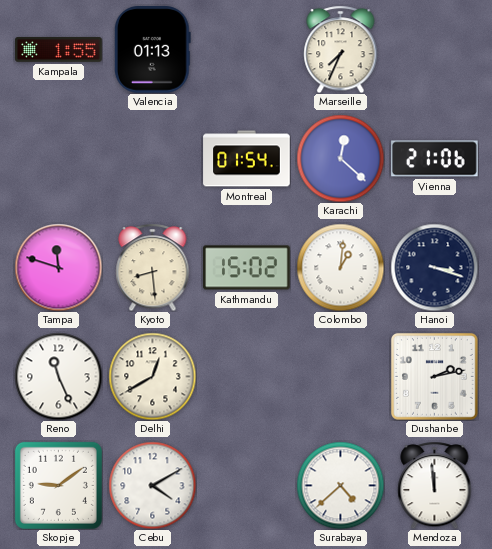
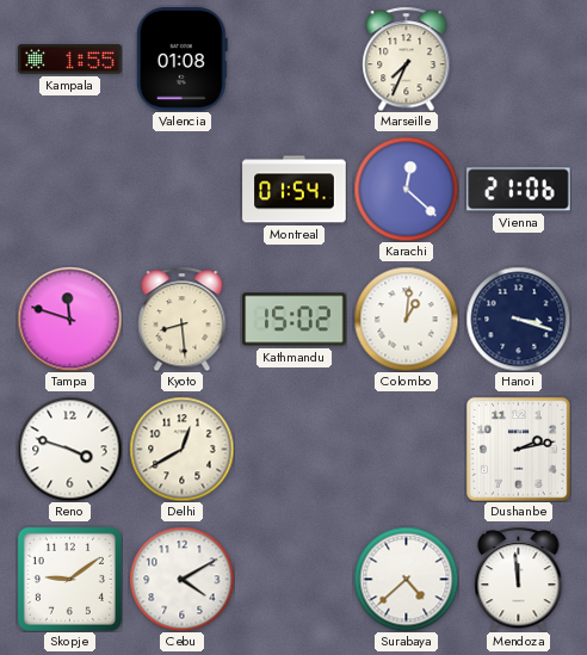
Valencia: 01:13 -> 01:08 (181, 60)
Reno: 11:26 -> 3:48 (69, 449)
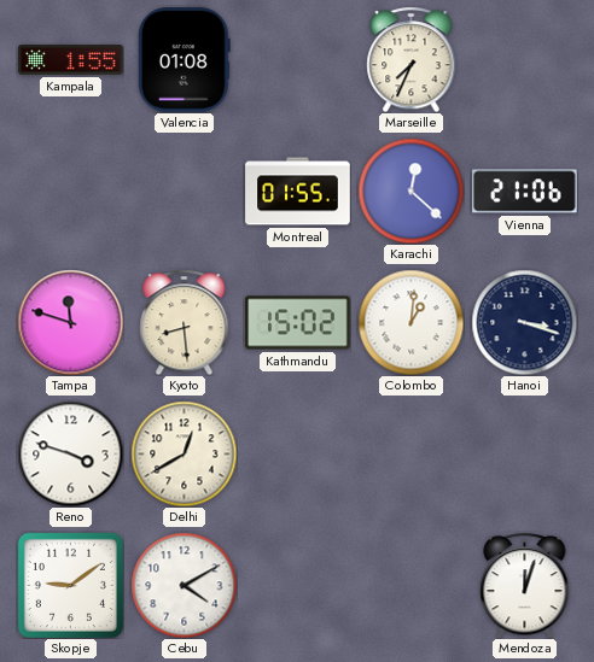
Montreal: 01:54 -> 01:55 (298, 192)
Dushanbe: 2:13 -> none (518, 449)
Surabaya: 4:38 -> none (406, 579)
Mendoza: 11:59 -> 12:03 (525, 585)
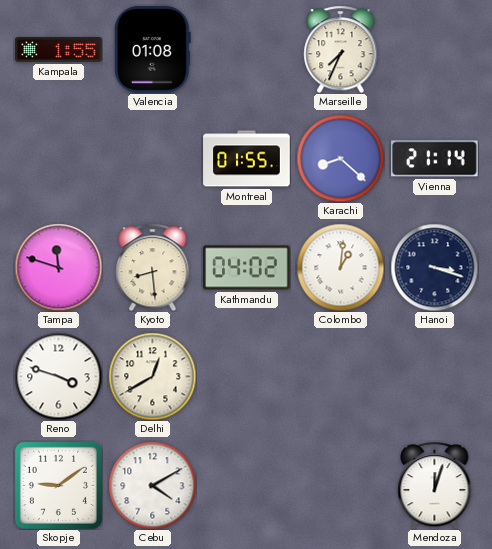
Karachi: 12:22 -> 8:22 (340, 158)
Vienna: 21:06 -> 21:14 (435, 159)
Kathmandu: 15:02 -> 04:02 (247, 268)
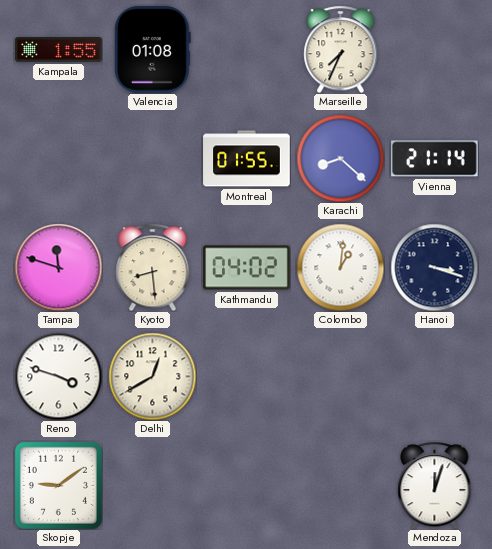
Cebu: 4:10 -> none (152, 485)
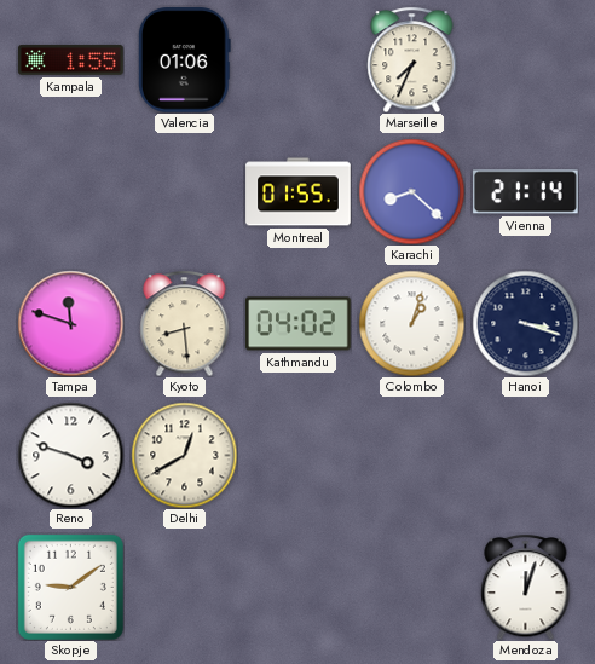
Valencia: 01:08 -> 01:06 (184, 60)
Colombo: 1:01 -> 1:03 (411, 323)
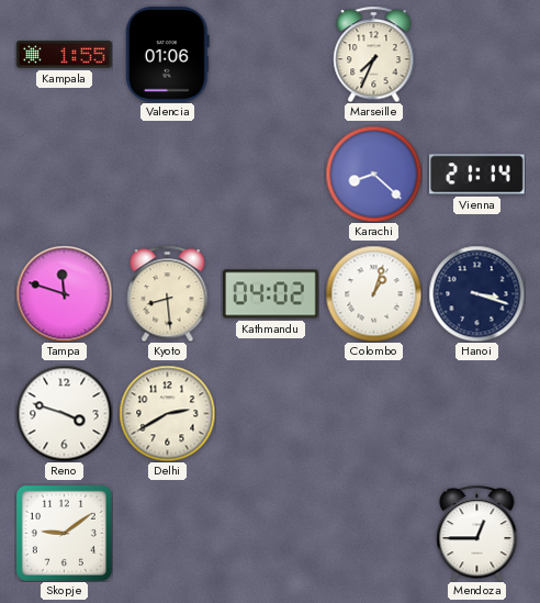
Montreal: 01:55 -> none (299, 192)
Delhi: 12:40 -> 2:40 (167, 413)
Mendoza: 12:03 -> 12:45 (477, 533)
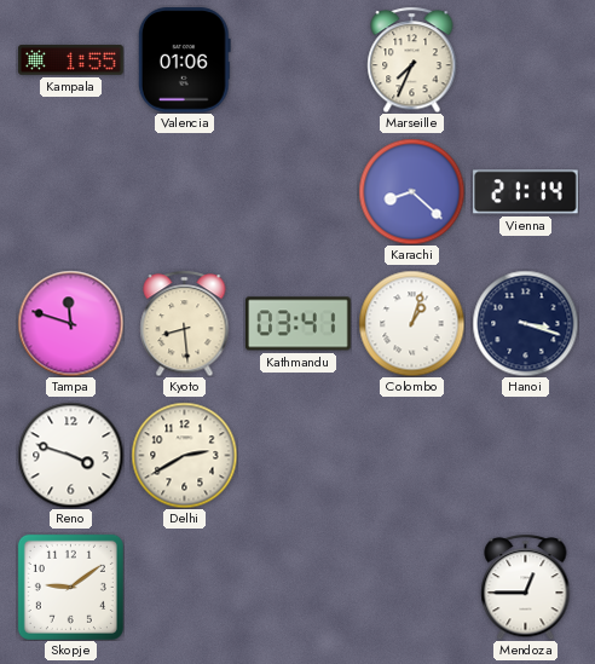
Kathmandu: 04:02 -> 03:41 (299, 324)
